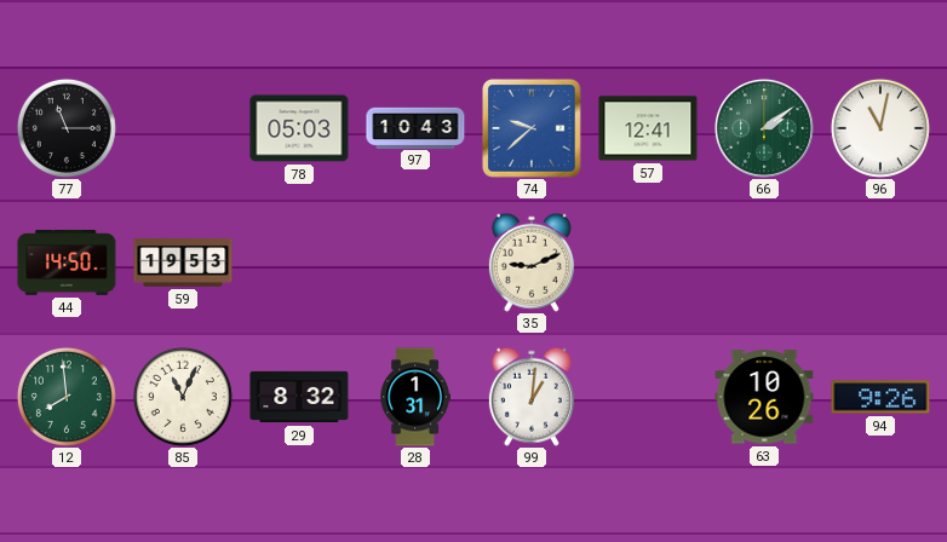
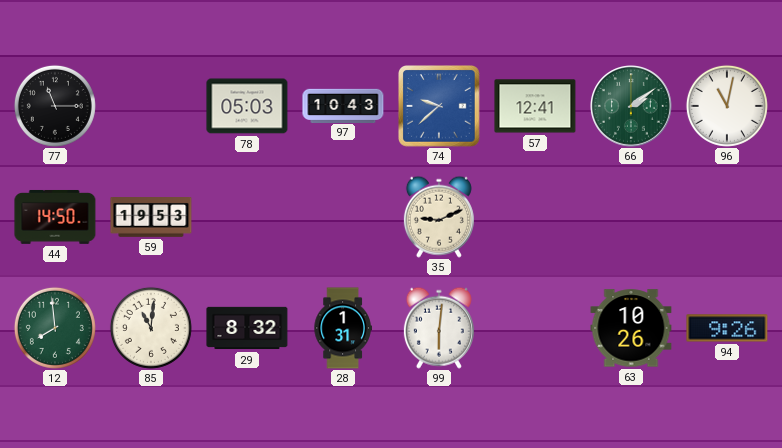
85: 11:04 -> 11:01 (151, 328)
99: 1:01 -> 6:01 (439, 328)
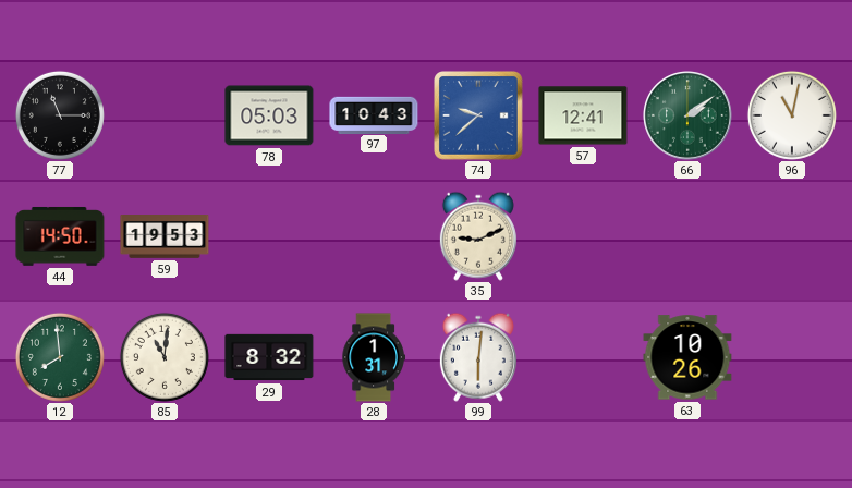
94: 9:26 -> none (727, 328)
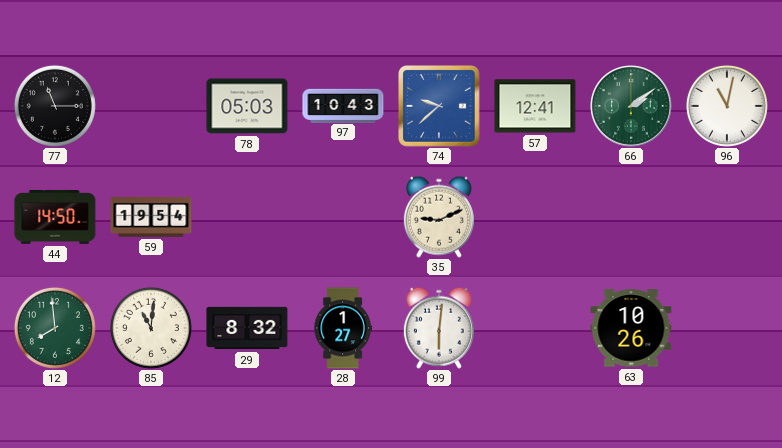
59: 19:53 -> 19:54 (151, 218)
28: 1:31 -> 1:27 (343, 328)
